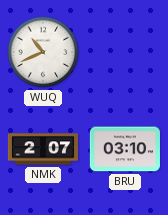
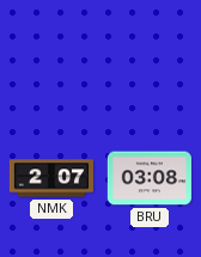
WUQ: 10:41 -> none (43, 52)
BRU: 03:10 -> 03:08 (150, 178)
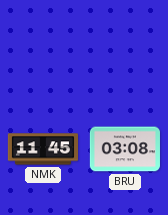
NMK: 2:07 -> 11:45 (42, 149)
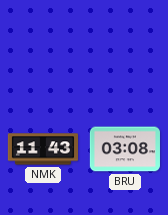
NMK: 11:45 -> 11:43 (42, 149)
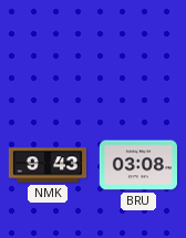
NMK: 11:43 -> 9:43 (46, 165)
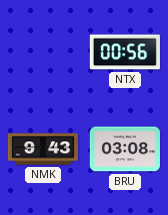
NTX: none -> 00:56 (125, 52)
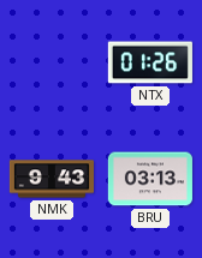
NTX: 00:56 -> 01:26 (150, 62)
BRU: 03:08 -> 03:13 (150, 179)
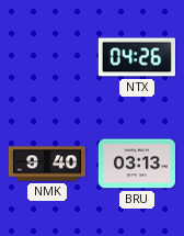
NTX: 01:26 -> 04:26 (137, 57)
NMK: 9:43 -> 9:40 (46, 164)
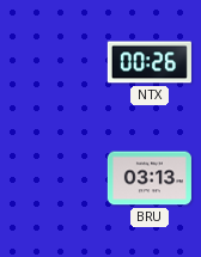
NTX: 04:26 -> 00:26 (150, 62)
NMK: 9:40 -> none (46, 164)
